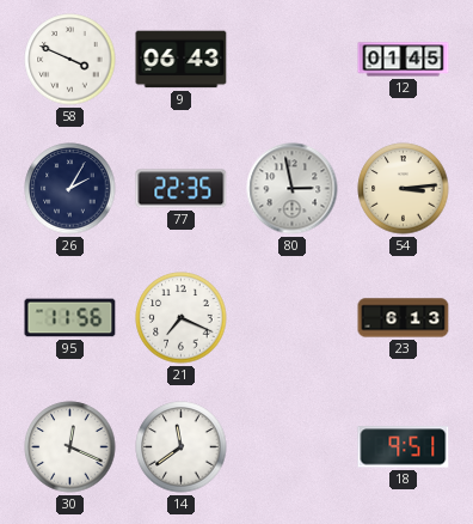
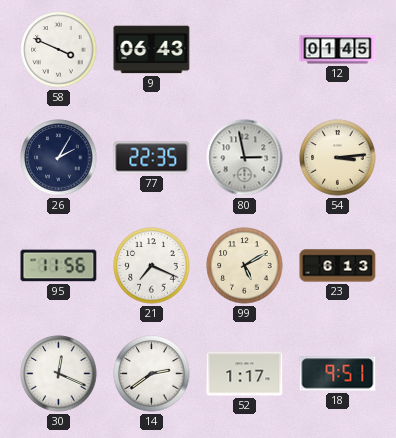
99: none -> 5:10 (245, 266)
14: 11:39 -> 2:39 (152, 374)
52: none -> 1:17 (245, 374)
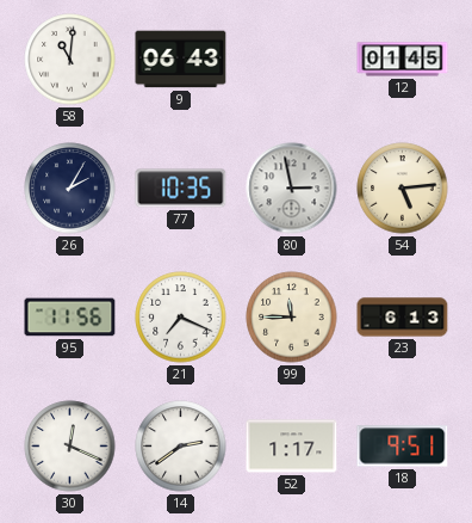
58: 3:49 -> 11:01 (70, 60)
77: 22:35 -> 10:35 (181, 189)
54: 3:14 -> 5:14 (403, 189)
99: 5:10 -> 11:45 (292, 318)
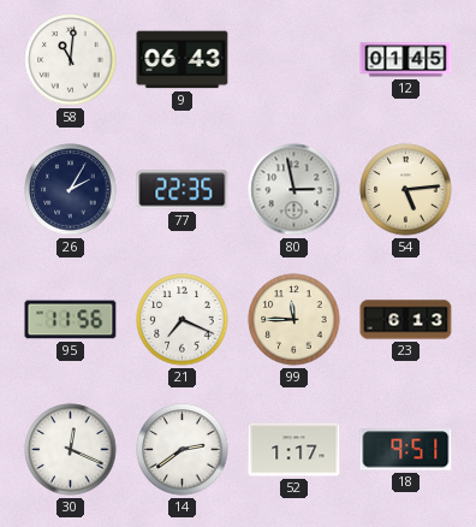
77: 10:35 -> 22:35 (183, 190)
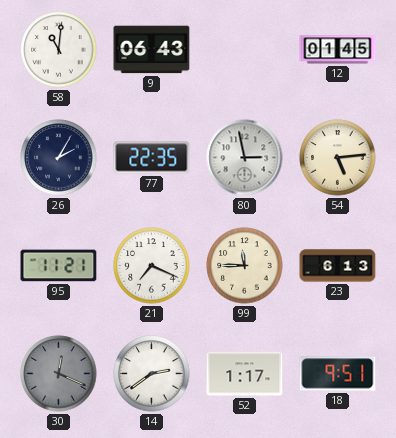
95: 11:56 -> 11:21 (59, 266)
30 dial: white -> grey (59, 374)
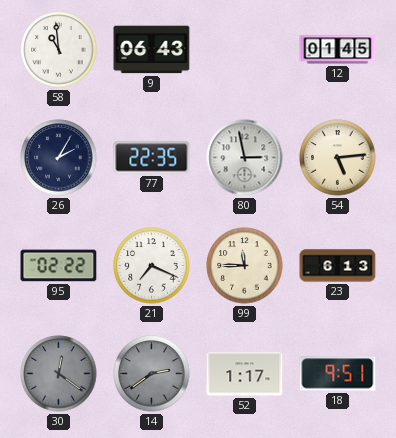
58: 11:01 -> 10:59 (59, 50)
95: 11:21 -> 02:22 (59, 266)
30: 12:19 -> 12:21 (59, 374)
14 dial: white -> grey (152, 374)
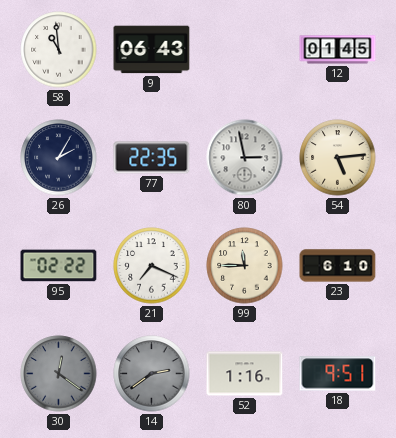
23: 6:13 -> 6:10 (338, 266)
52: 1:17 -> 1:16 (245, 374)
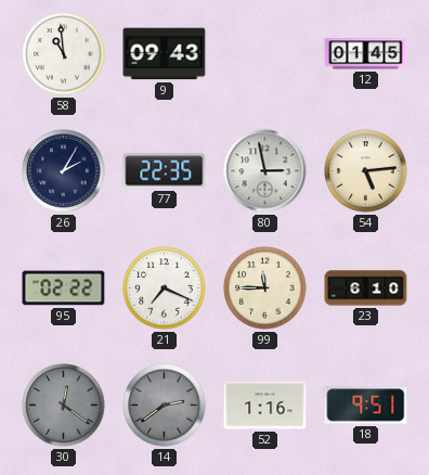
9: 06:43 -> 09:43 (165, 54)
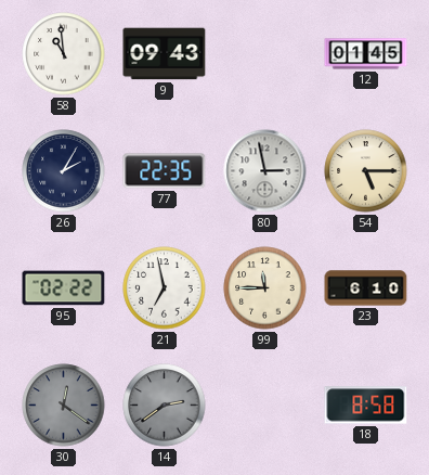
54: 5:14 -> 5:15 (366, 171)
21: 7:19 -> 6:58 (165, 288)
52: 1:16 -> none (265, 406)
18: 9:51 -> 8:58 (366, 406)
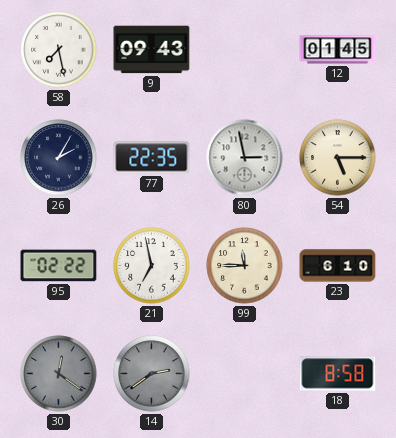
58: 10:59 -> 7:28 (59, 50)
